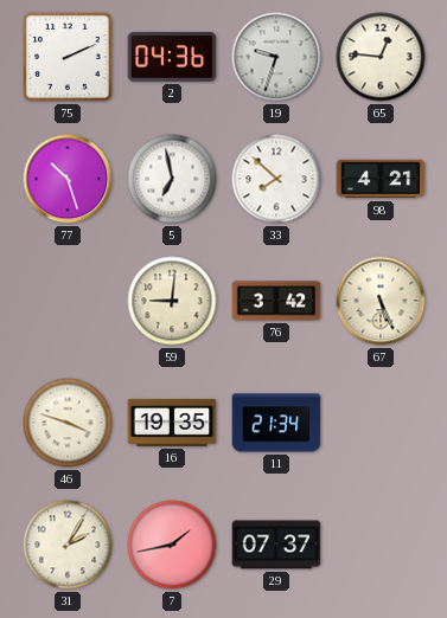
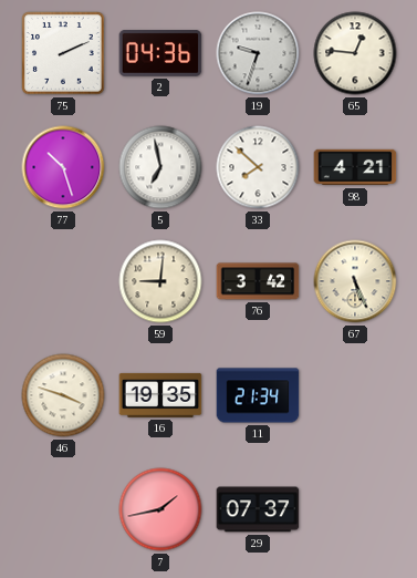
31: 2:05 -> none (68, 545)
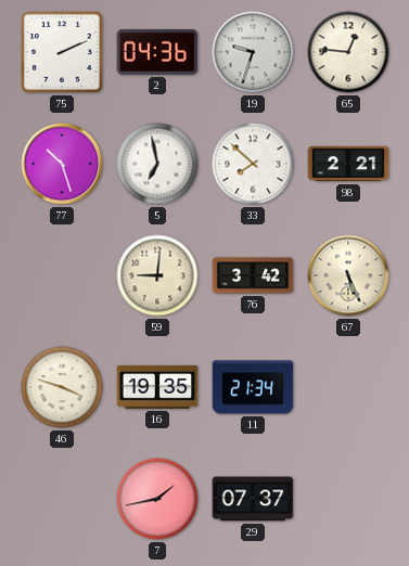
98: 4:21 -> 2:21 (348, 164)
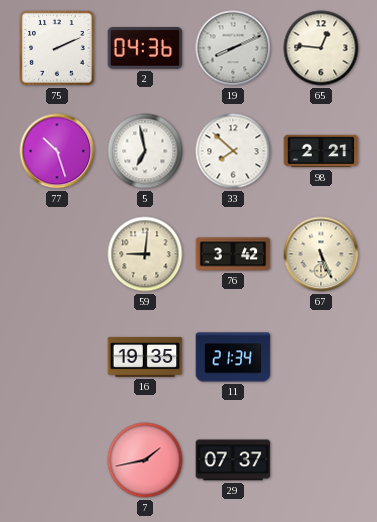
19: 9:33 -> 8:11 (233, 48)
46: 3:48 -> none (62, 387)
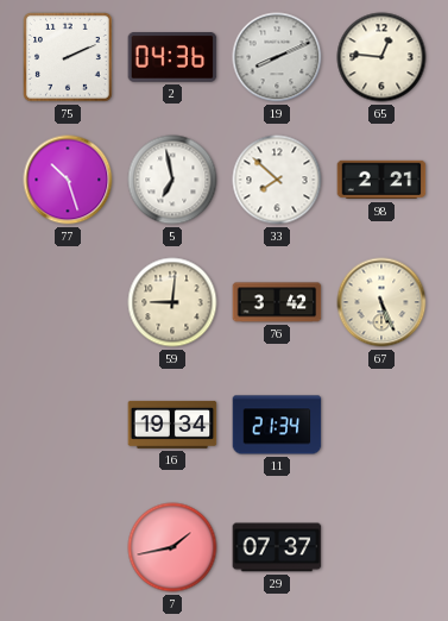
16: 19:35 -> 19:34 (172, 425)
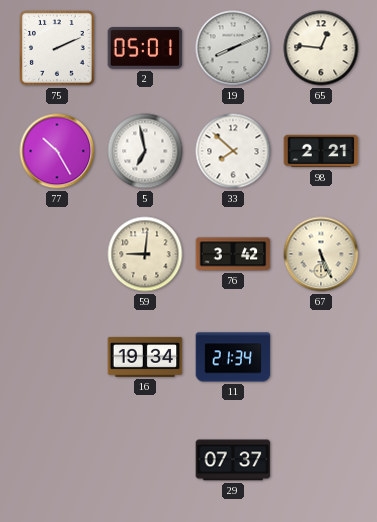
2: 04:36 -> 05:01 (145, 49)
77: 10:27 -> 10:25 (57, 151)
7: 1:43 -> none (172, 547)
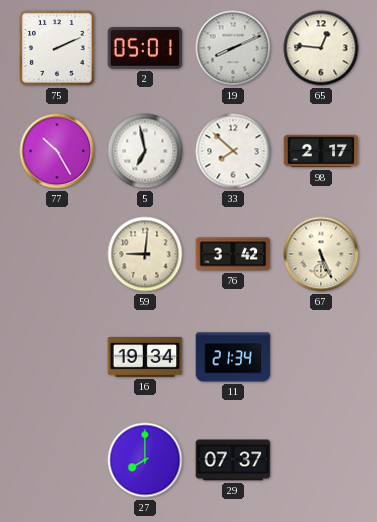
98: 2:21 -> 2:17 (321, 151)
27: none -> 8:00 (145, 460)
